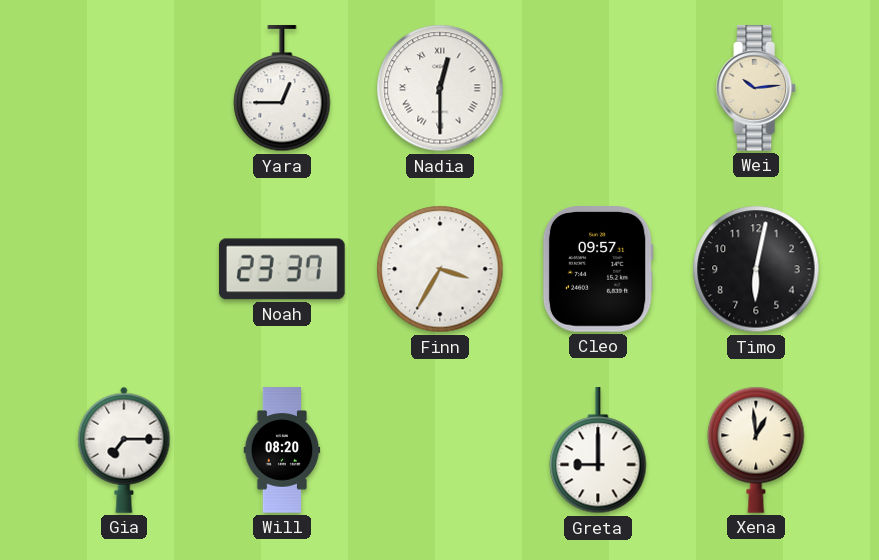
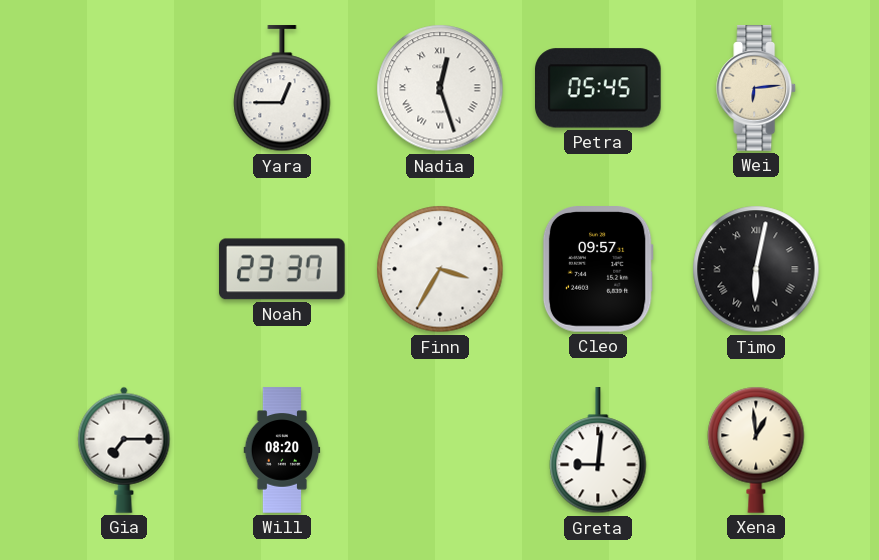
Nadia: 12:30 -> 12:27 (440, 88)
Petra: none -> 05:45 (599, 88)
Wei: 10:14 -> 6:14 (757, 88)
Timo numerals: Arabic -> Roman (756, 269)
Greta: 9:00 -> 9:01 (598, 451)
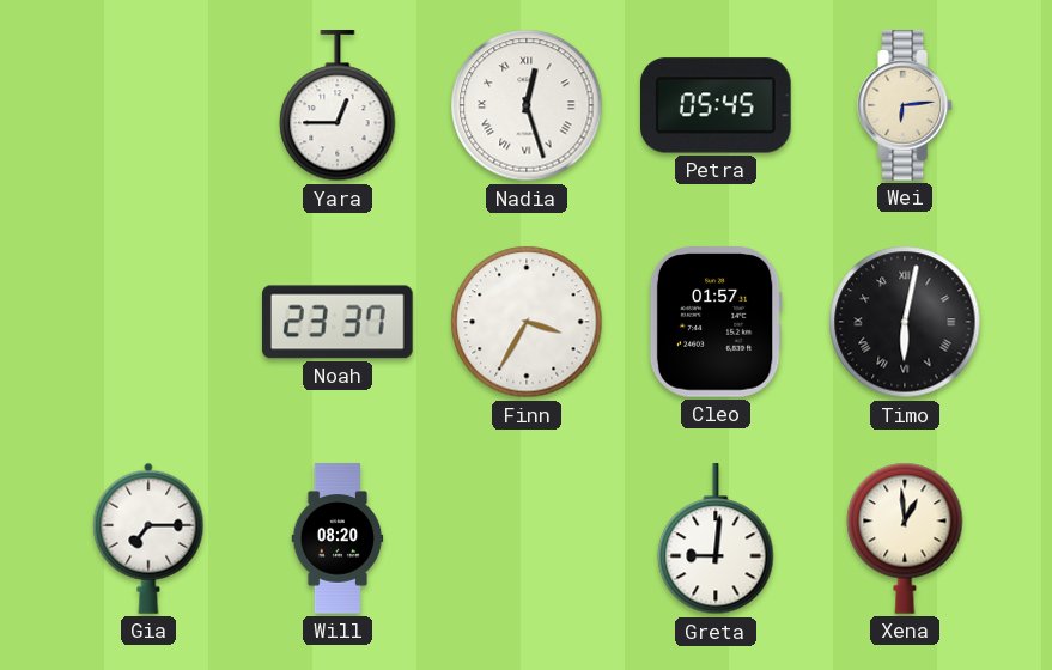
Cleo: 09:57 -> 01:57 (716, 323)
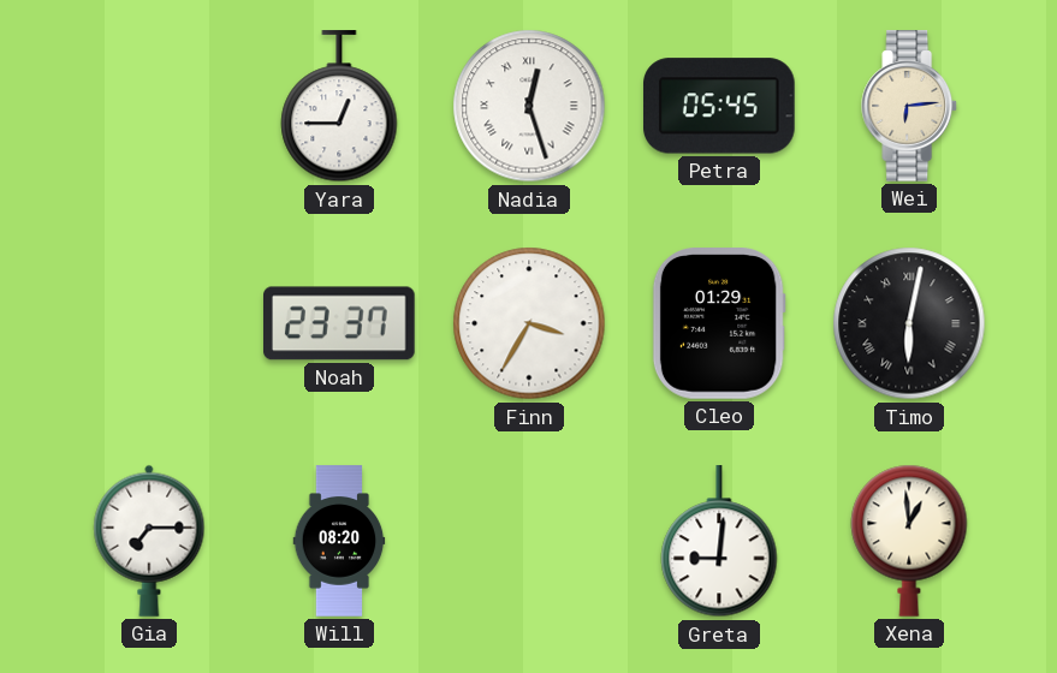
Cleo: 01:57 -> 01:29 (719, 324)
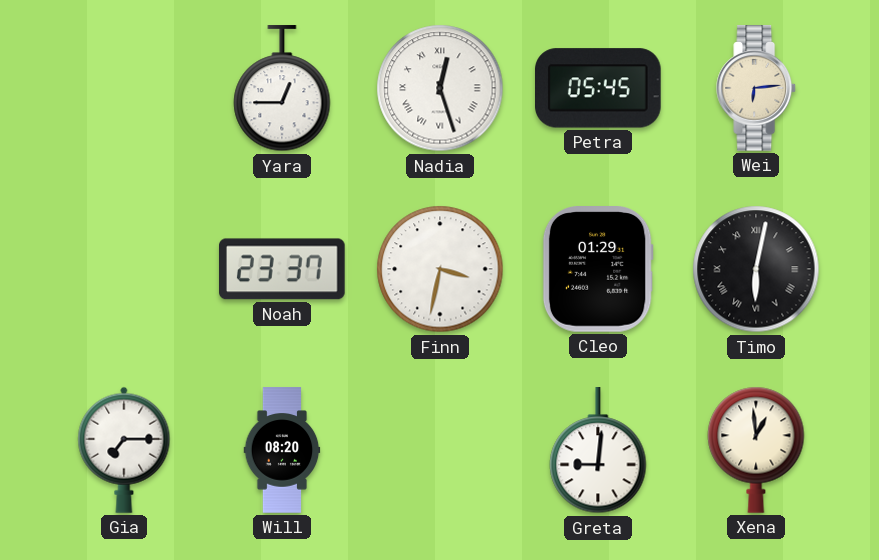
Finn: 3:35 -> 3:32 (440, 269)
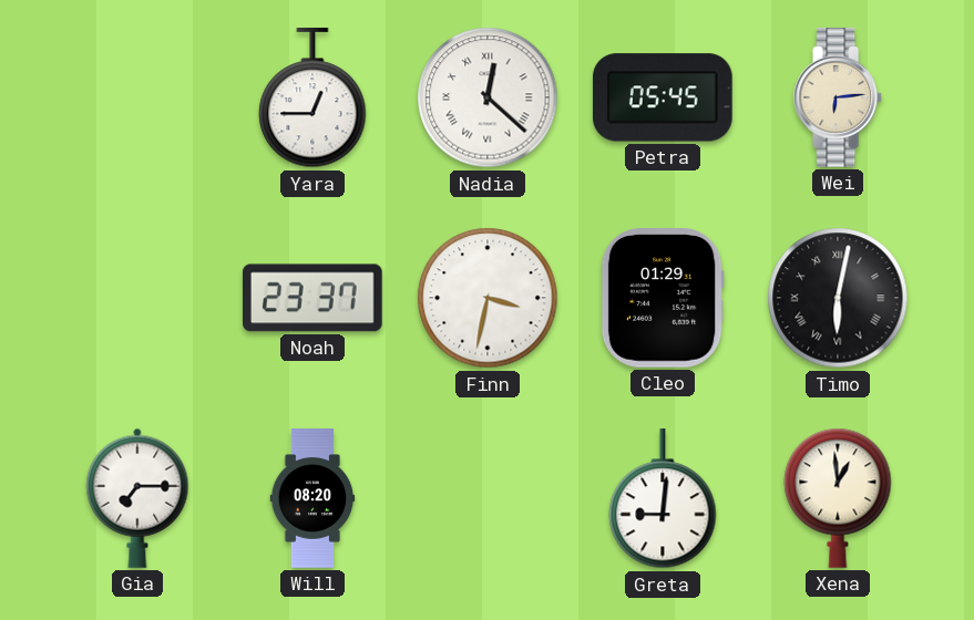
Nadia: 12:27 -> 12:22 (488, 97)
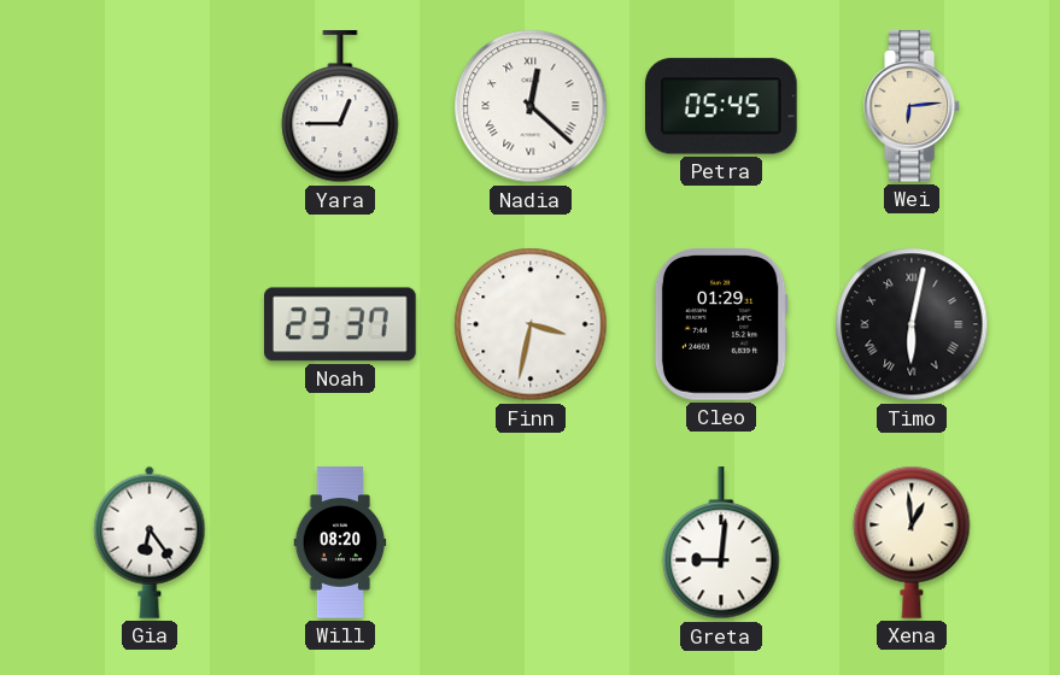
Gia: 7:15 -> 6:24 (150, 542)
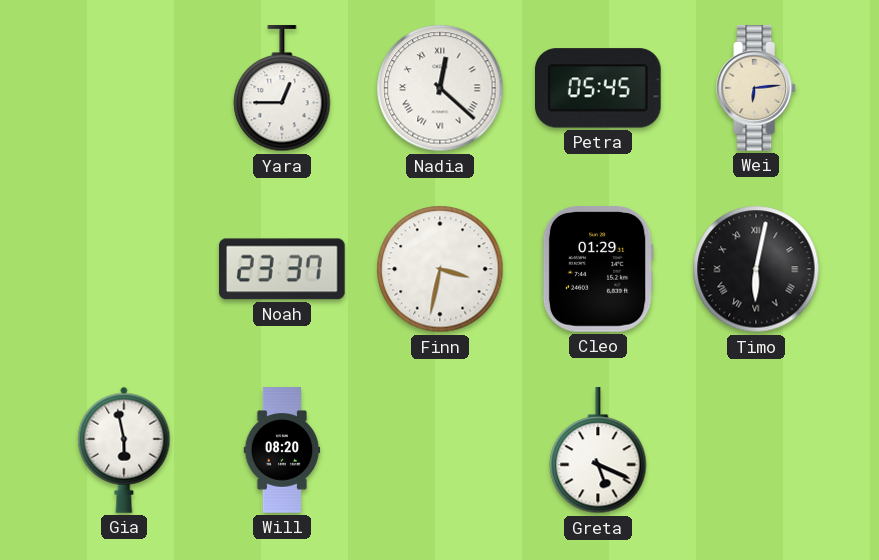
Gia: 6:24 -> 5:58 (124, 450)
Greta: 9:01 -> 5:19 (598, 451)
Xena: 12:59 -> none (912, 542)
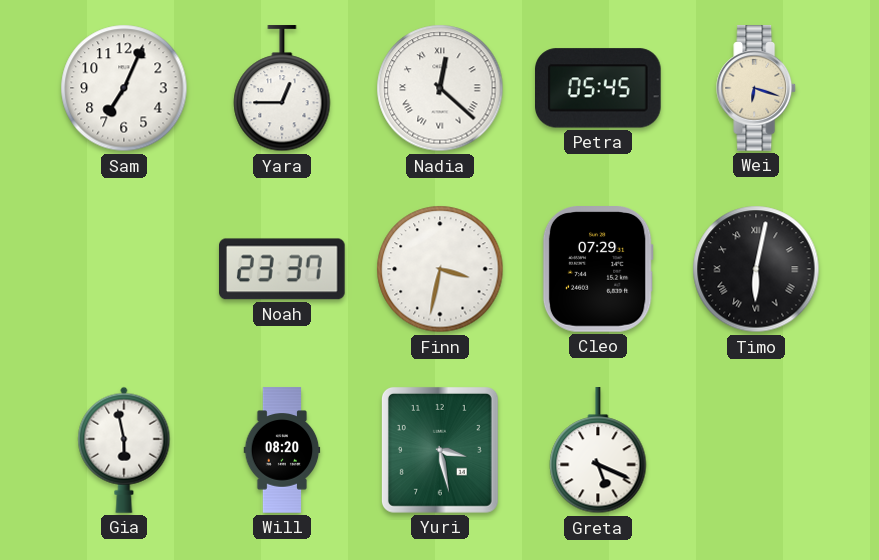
Sam: none -> 7:04 (124, 88)
Wei: 6:14 -> 6:18 (757, 88)
Cleo: 01:29 -> 07:29 (598, 270)
Yuri: none -> 3:28 (440, 450)
